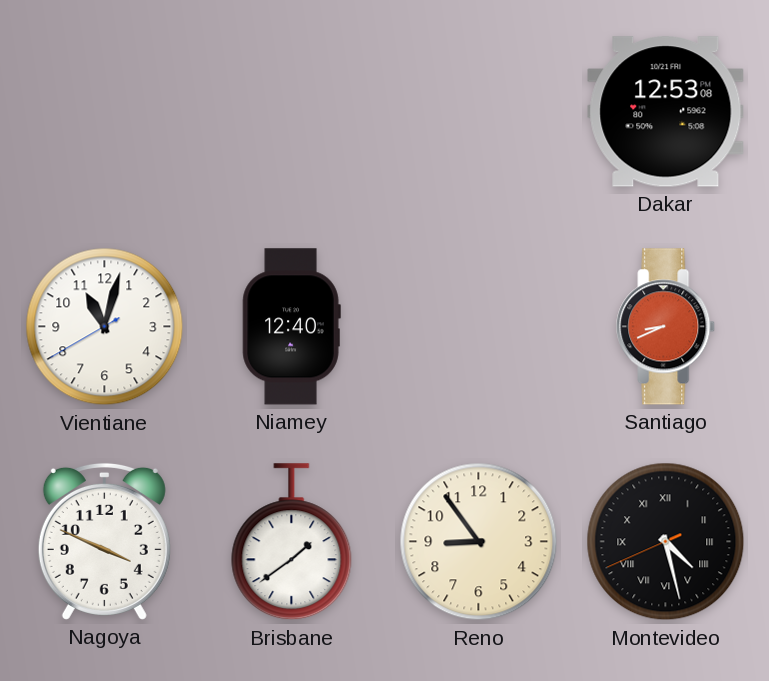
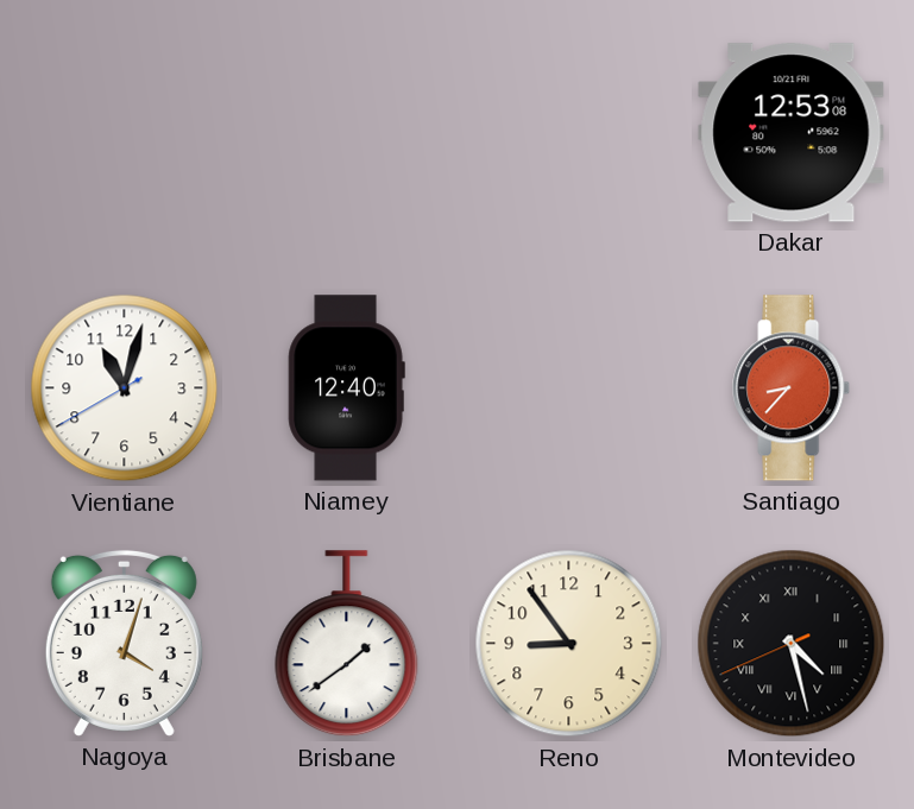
Santiago: 8:41 -> 8:37 (792, 388)
Nagoya: 3:49 -> 4:03 (124, 643)
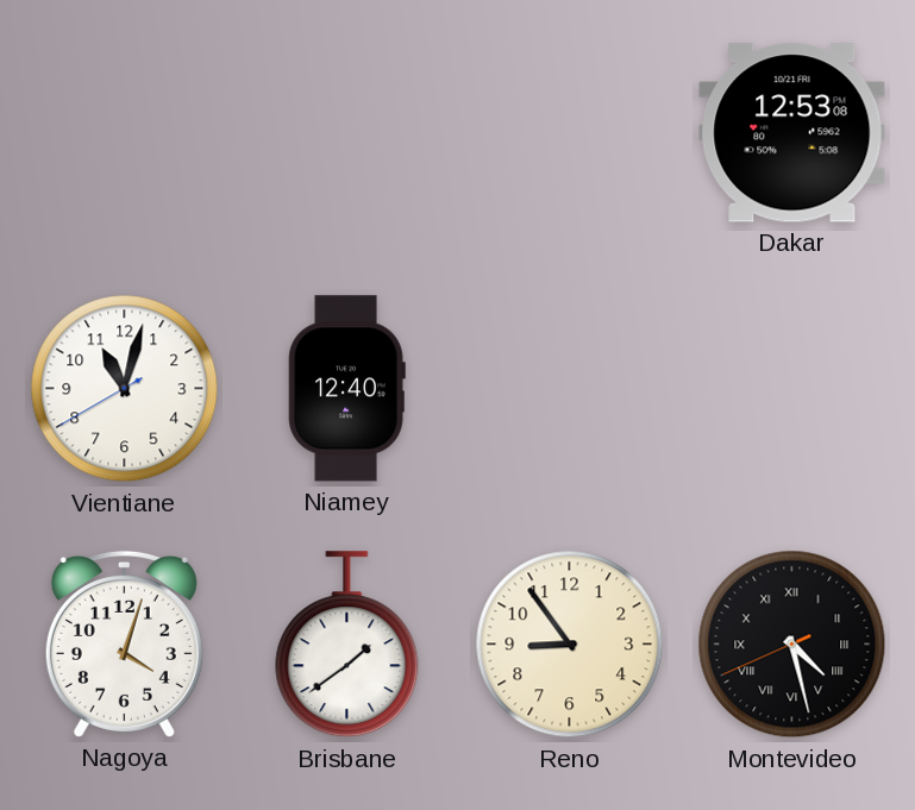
Santiago: 8:37 -> none (792, 388)
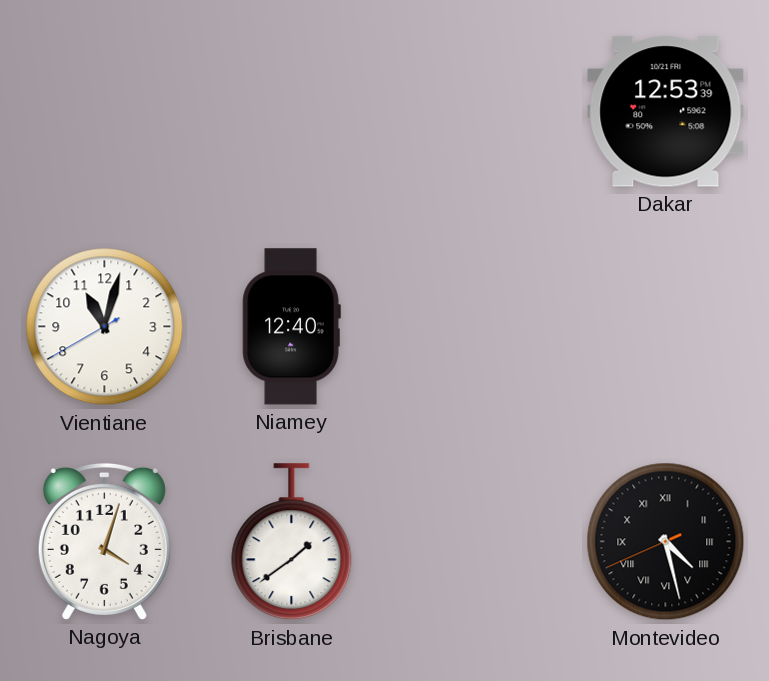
Dakar: 12:53:08 -> 12:53:39 (666, 112)
Reno: 8:54 -> none (570, 645)
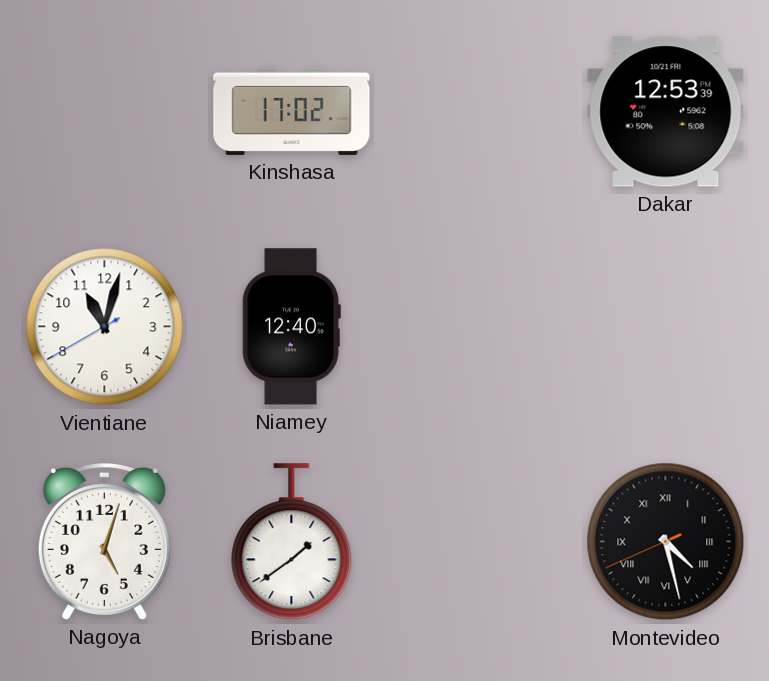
Kinshasa: none -> 17:02 (292, 111)
Nagoya: 4:03 -> 5:03 (104, 541)
